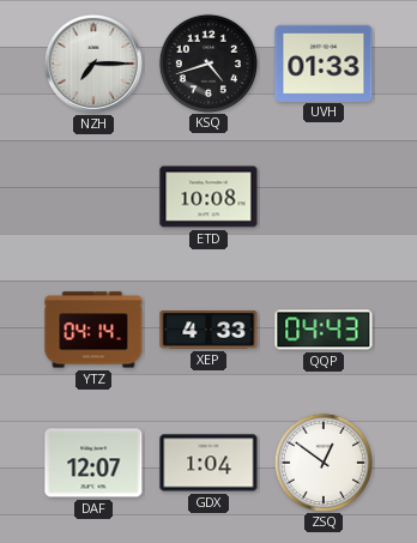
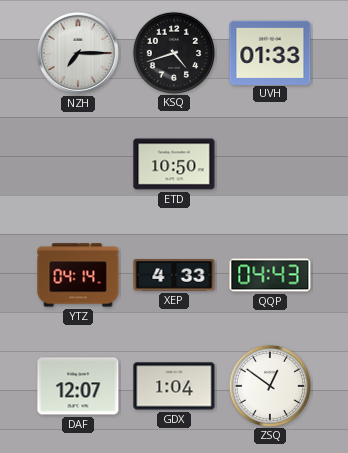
ETD: 10:08 -> 10:50 (174, 164)
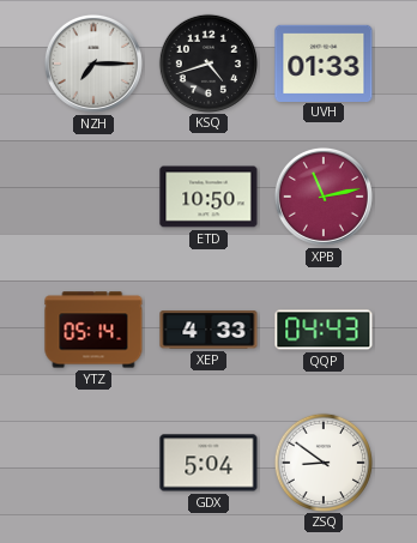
XPB: none -> 11:13 (324, 197)
YTZ: 04:14 -> 05:14 (93, 330)
DAF: 12:07 -> none (78, 386)
GDX: 1:04 -> 5:04 (208, 463)
ZSQ: 12:51 -> 8:51 (322, 461)
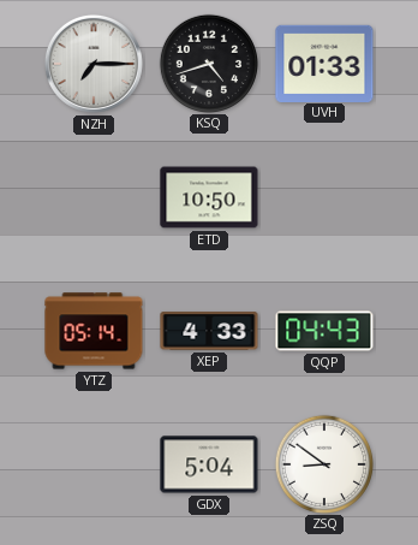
XPB: 11:13 -> none (324, 197)
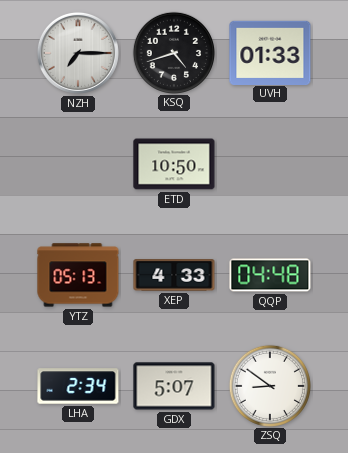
YTZ: 05:14 -> 05:13 (78, 275)
QQP: 04:43 -> 04:48 (270, 275)
LHA: none -> 2:34 (78, 386)
GDX: 5:04 -> 5:07 (174, 386)
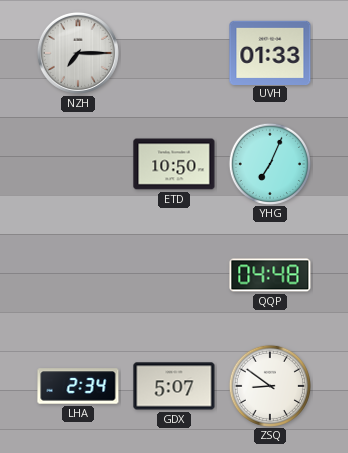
KSQ: 4:42 -> none (173, 52)
YHG: none -> 7:04 (269, 163)
YTZ: 05:13 -> none (78, 275)
XEP: 4:33 -> none (174, 275)
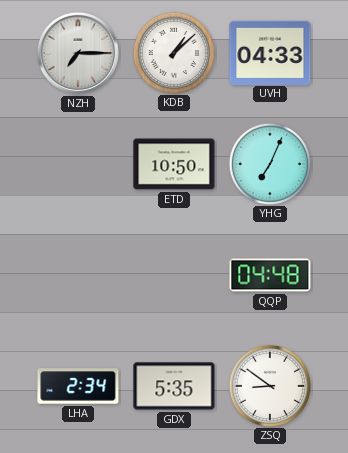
KDB: none -> 1:08 (173, 52)
UVH: 01:33 -> 04:33 (270, 52)
GDX: 5:07 -> 5:35 (174, 386)
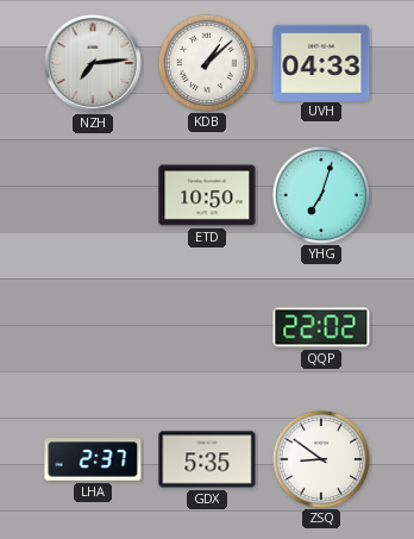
NZH: 7:15 -> 7:14 (93, 63)
YHG: 7:04 -> 7:03 (320, 194)
QQP: 04:48 -> 22:02 (321, 327)
LHA: 2:34 -> 2:37 (93, 459)
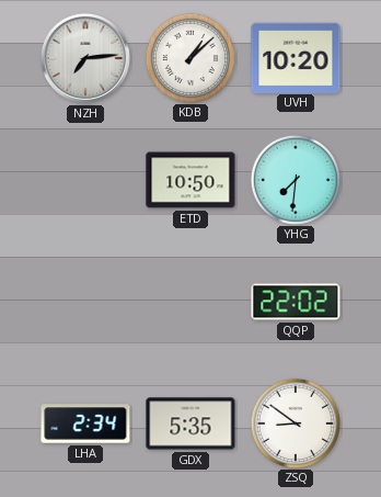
UVH: 04:33 -> 10:20 (296, 57)
YHG: 7:03 -> 7:31 (295, 179)
LHA: 2:37 -> 2:34 (85, 423)
